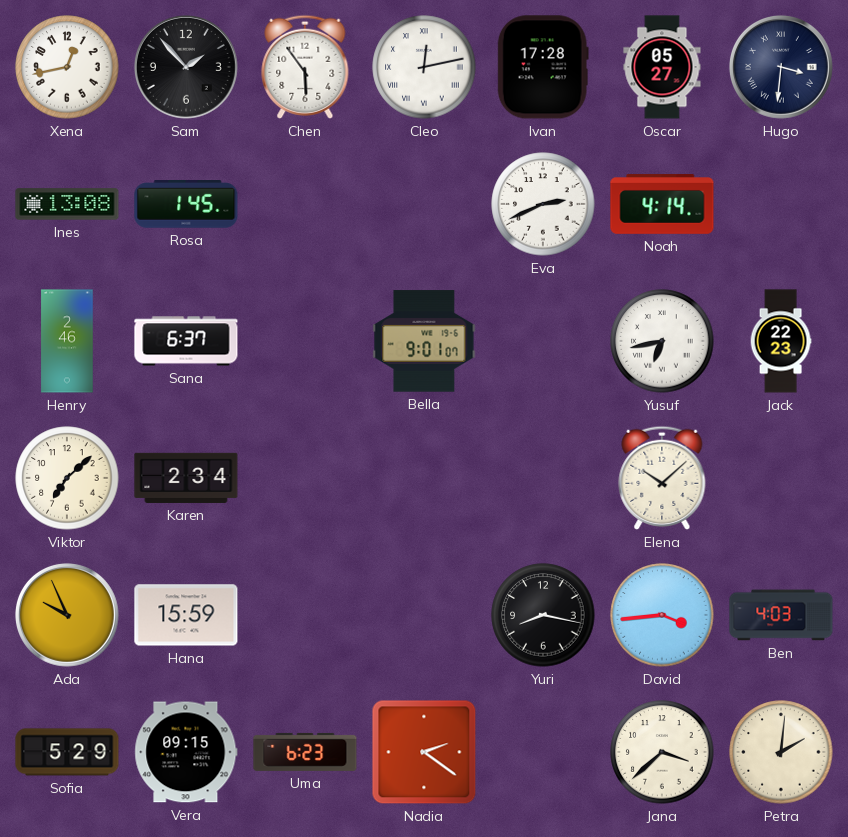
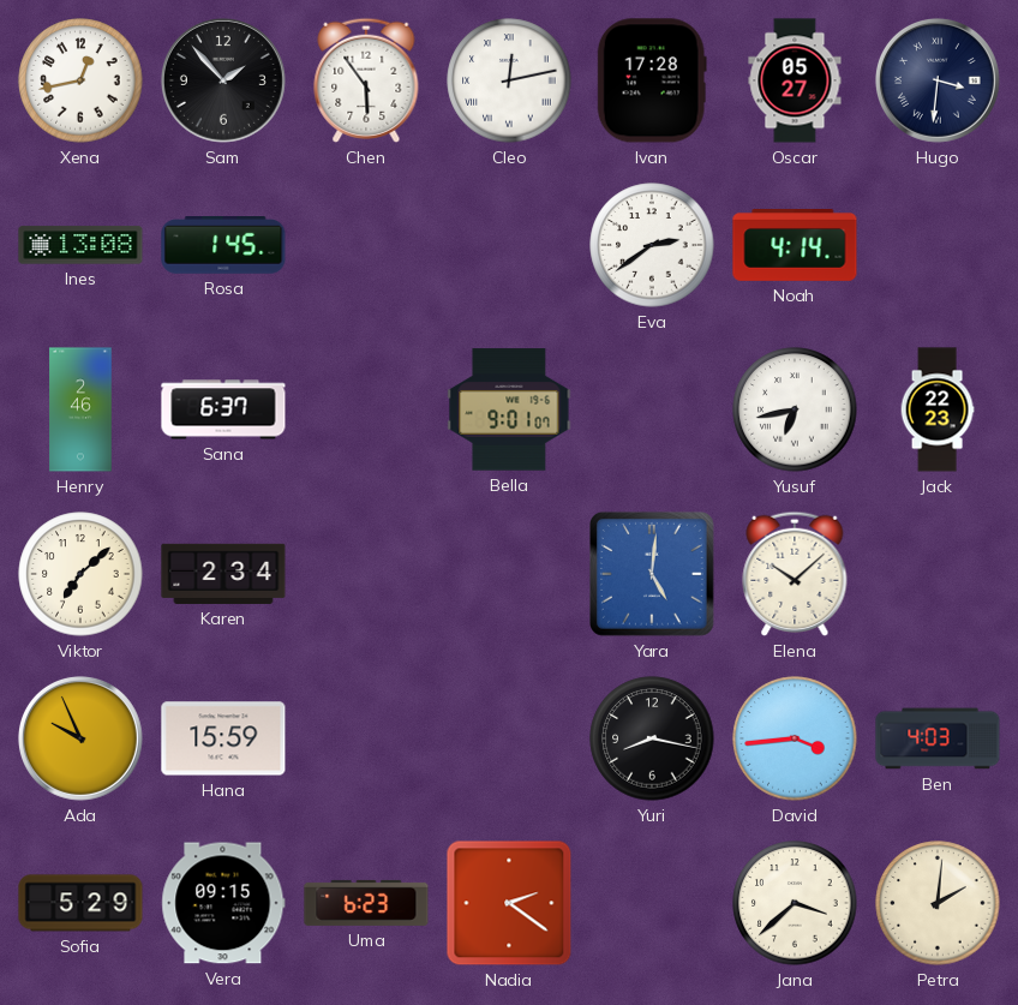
Eva: 2:41 -> 2:39 (652, 245)
Yara: none -> 5:01 (653, 575)
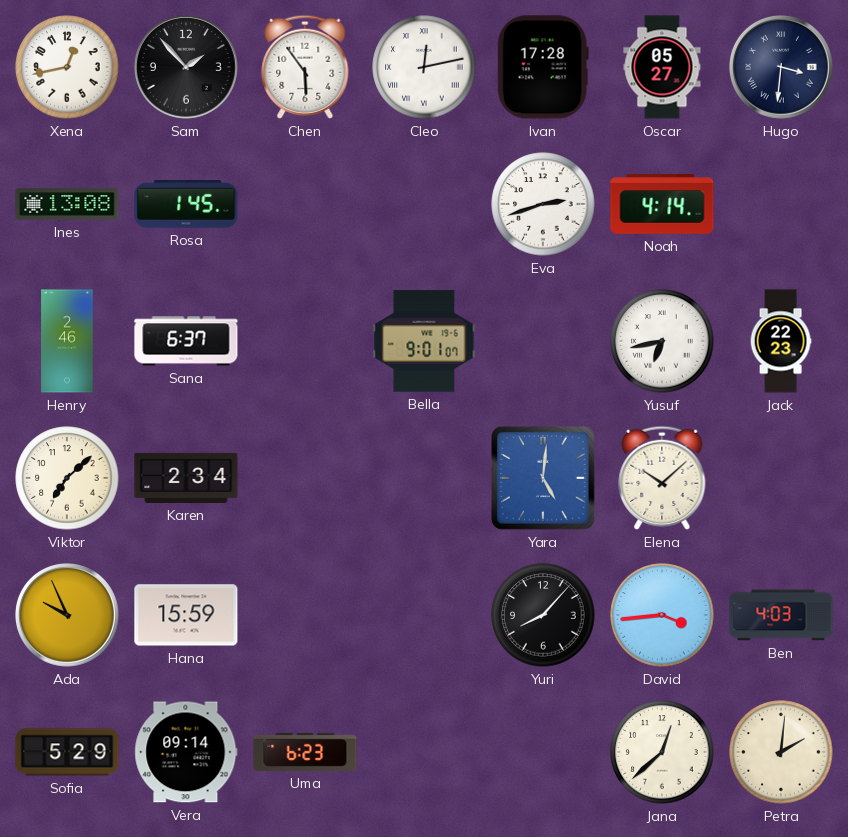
Eva: 2:39 -> 2:42 (543, 204)
Yuri: 8:17 -> 8:07 (543, 615)
Vera: 09:15 -> 09:14 (186, 752)
Nadia: 2:21 -> none (509, 903)
Jana: 3:38 -> 12:38 (662, 752)
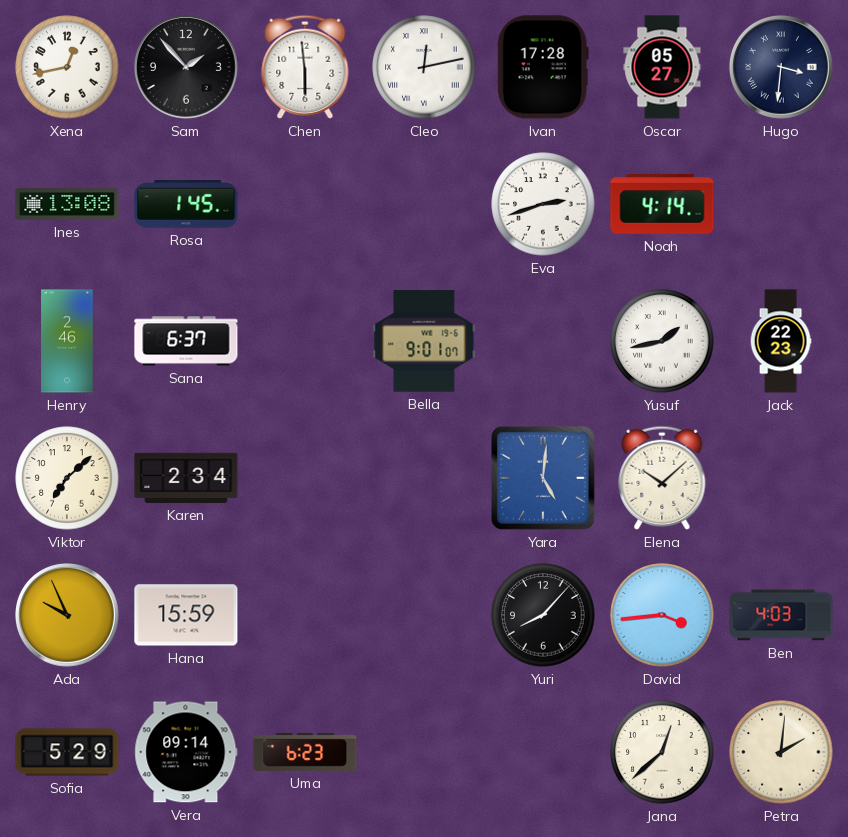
Chen: 5:54 -> 5:59 (305, 67)
Yusuf: 6:43 -> 1:43 (662, 341)
